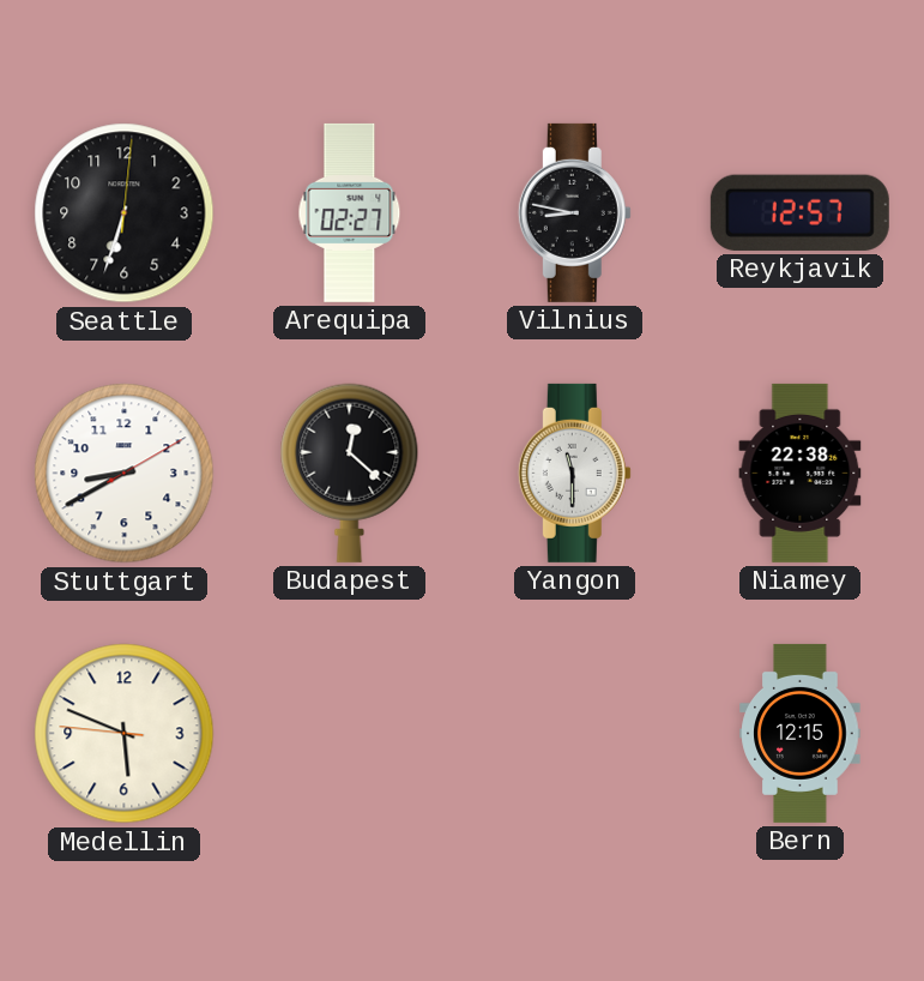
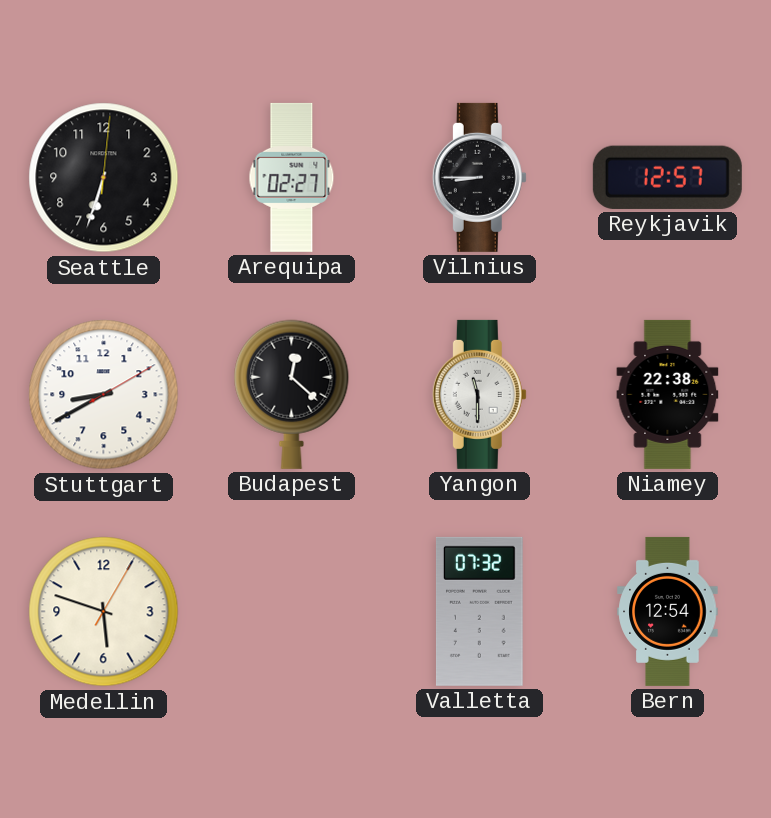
Vilnius: 8:47 -> 8:45 (479, 177)
Medellin: 5:48:46 -> 5:48:05 (104, 612)
Valletta: none -> 07:32 (479, 611)
Bern: 12:15 -> 12:54 (668, 611)
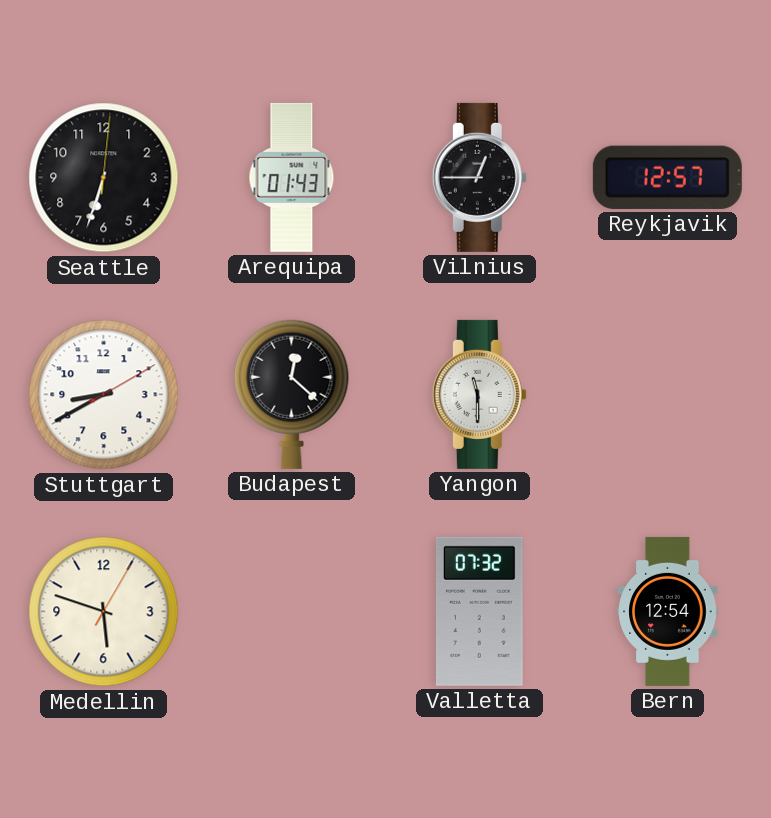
Arequipa: 02:27 -> 01:43 (292, 177)
Vilnius: 8:45 -> 12:45 (479, 177)
Niamey: 22:38 -> none (668, 394)
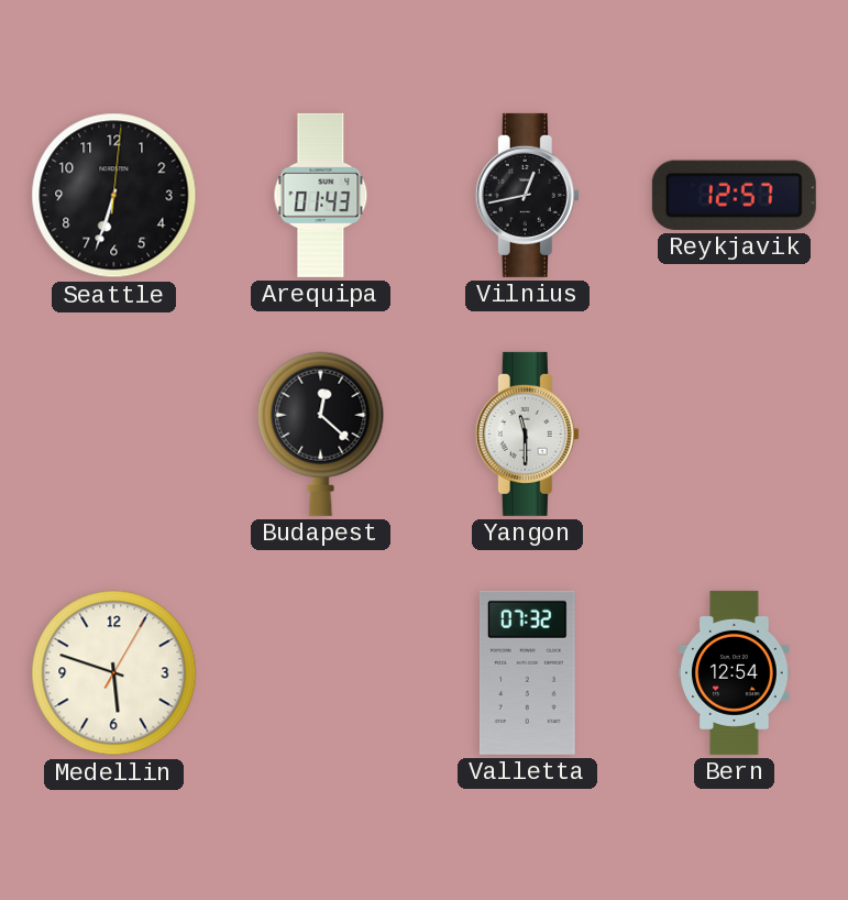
Vilnius: 12:45 -> 12:43 (527, 195)
Stuttgart: 8:40 -> none (104, 395)
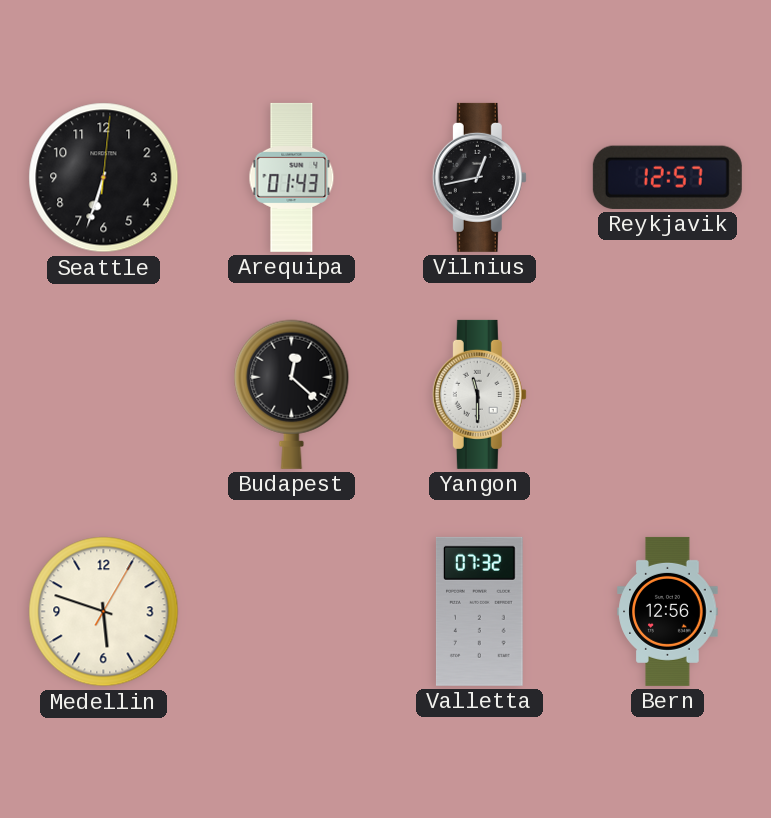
Bern: 12:54 -> 12:56 (668, 611)
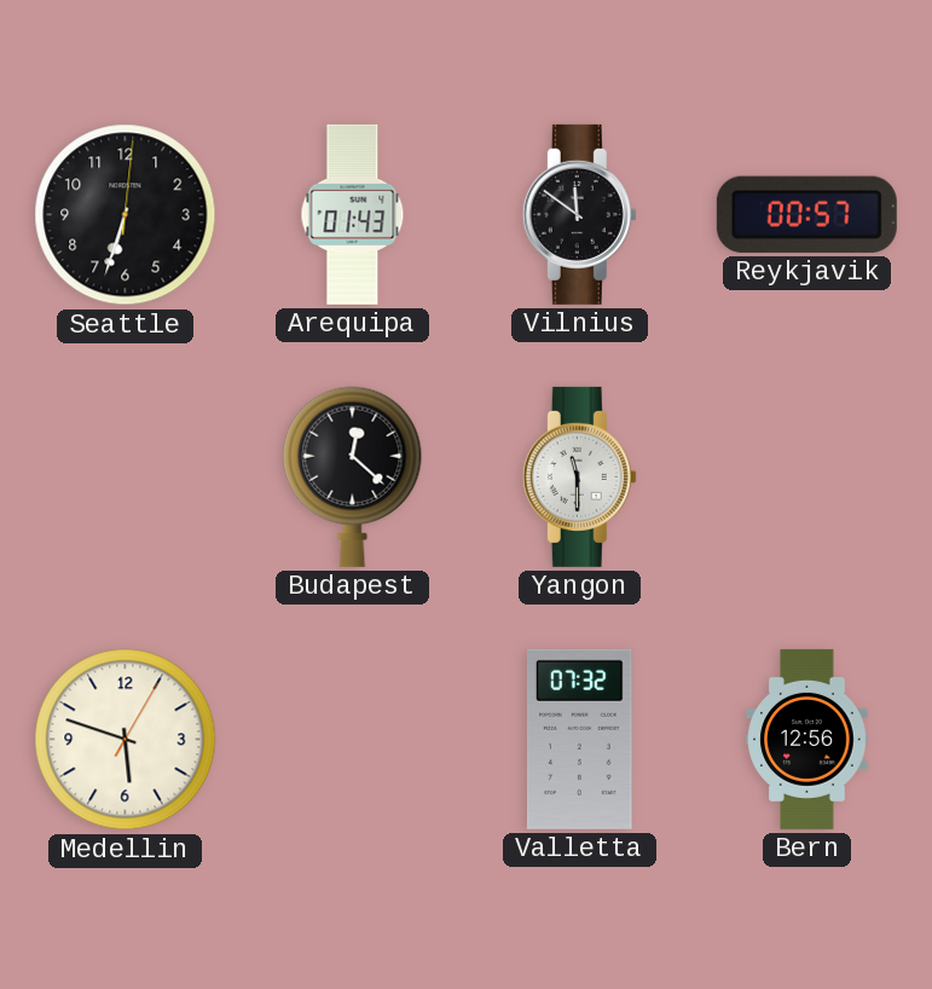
Vilnius: 12:43 -> 11:51 (579, 214)
Reykjavik: 12:57 -> 00:57 (806, 214)
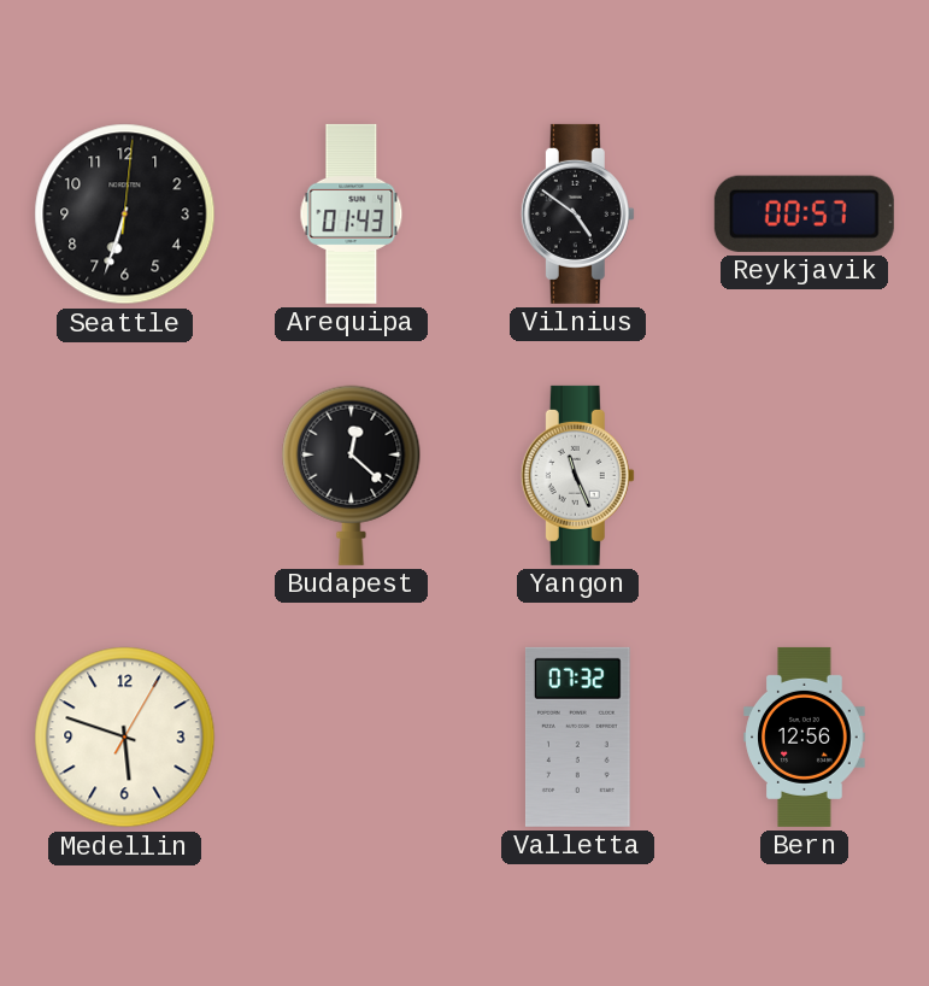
Vilnius: 11:51 -> 4:51 (577, 213)
Yangon: 11:30 -> 11:26 (577, 475)
